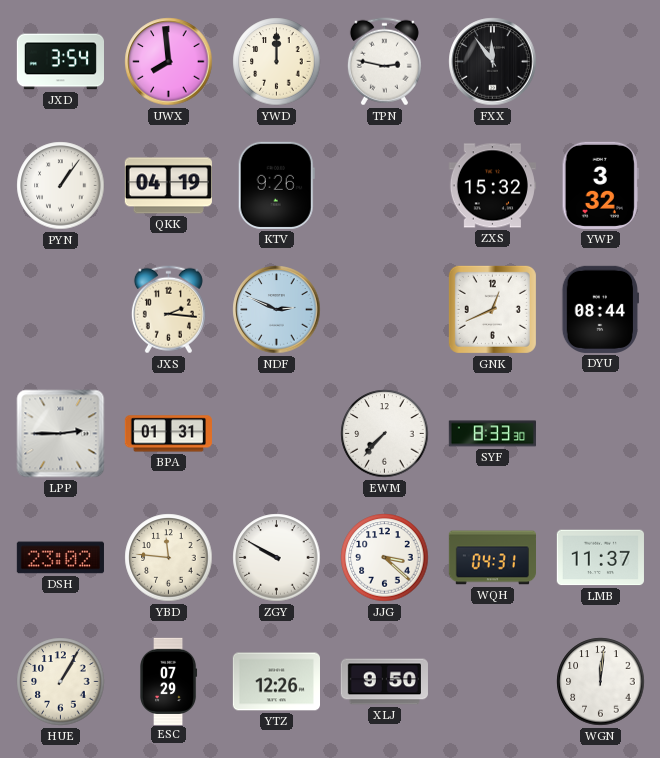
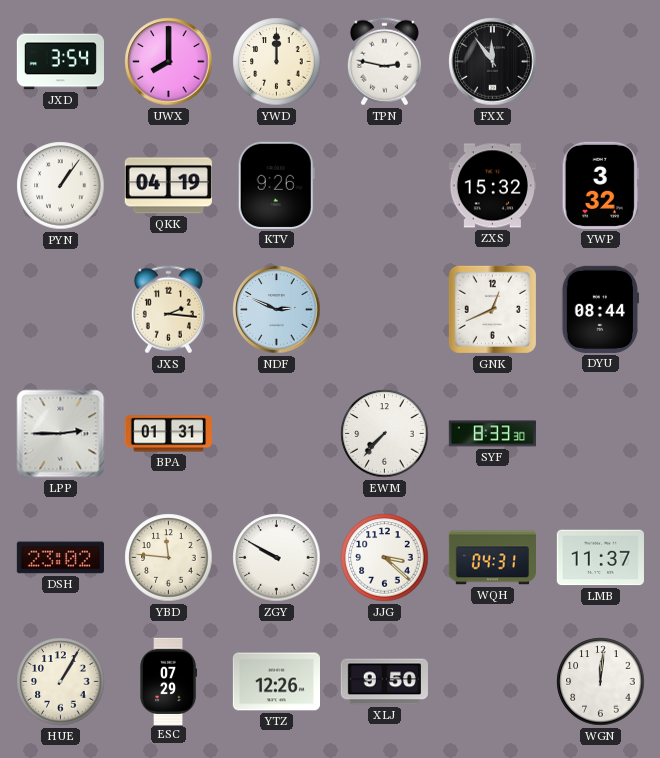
UWX: 7:59 -> 8:00 (169, 62)
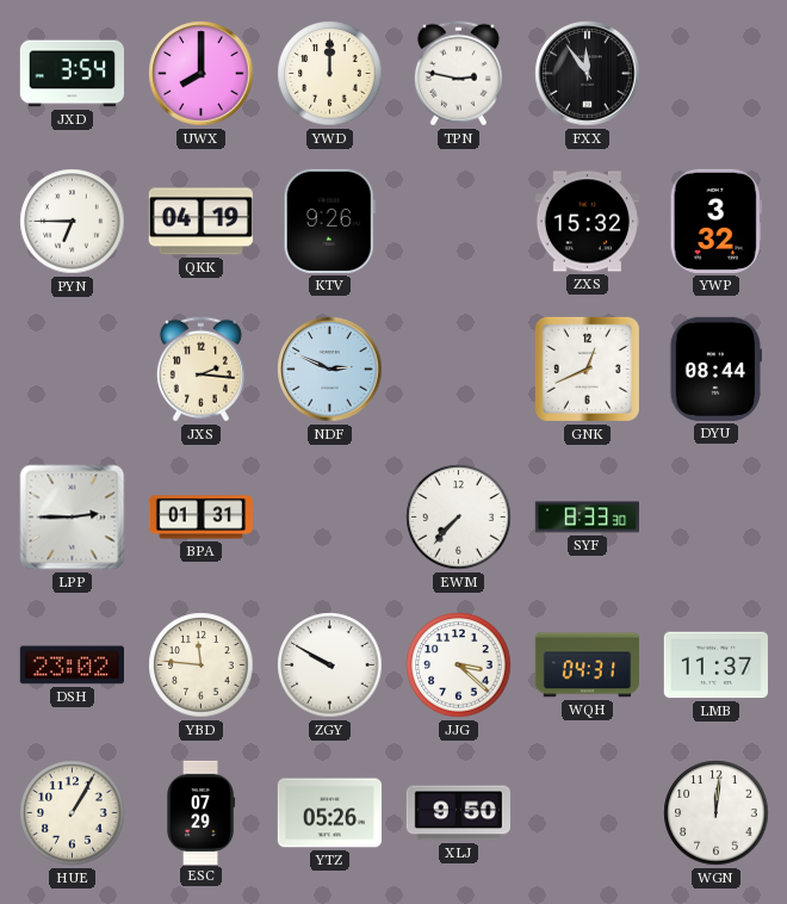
PYN: 1:06 -> 6:45 (73, 222)
YTZ: 12:26 -> 05:26 (329, 813)
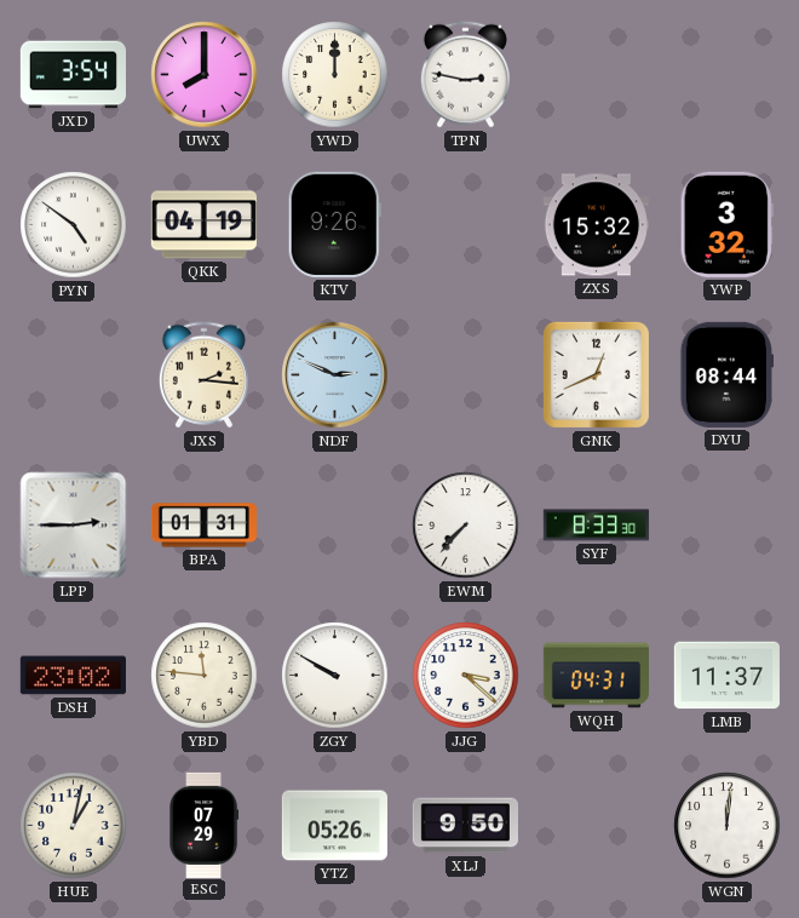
FXX: 11:54 -> none (588, 74)
PYN: 6:45 -> 4:51 (74, 225)
HUE: 1:05 -> 1:02 (74, 826)
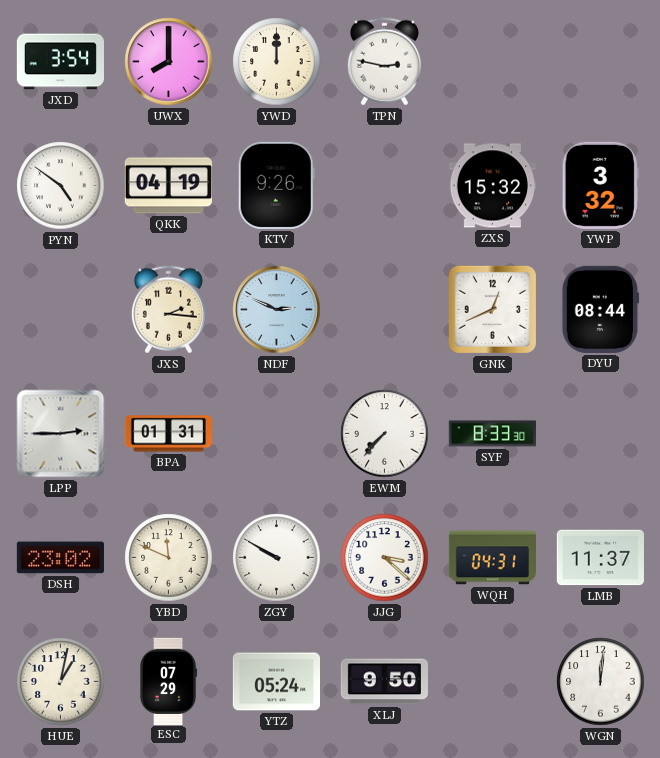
YBD: 11:46 -> 11:49 (169, 558)
YTZ: 05:26 -> 05:24 (276, 682)
